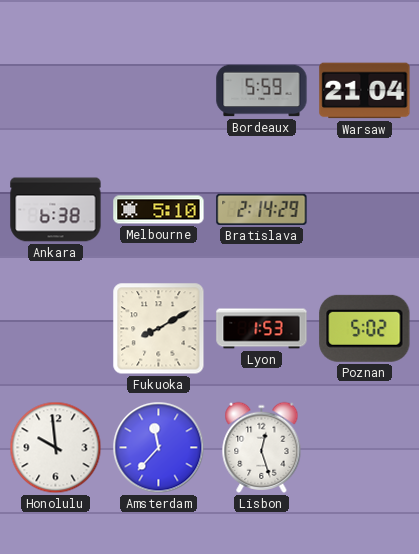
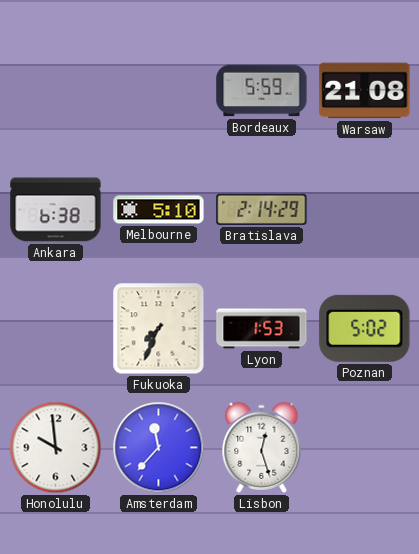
Warsaw: 21:04 -> 21:08 (365, 91)
Fukuoka: 8:10 -> 7:34 (159, 329)
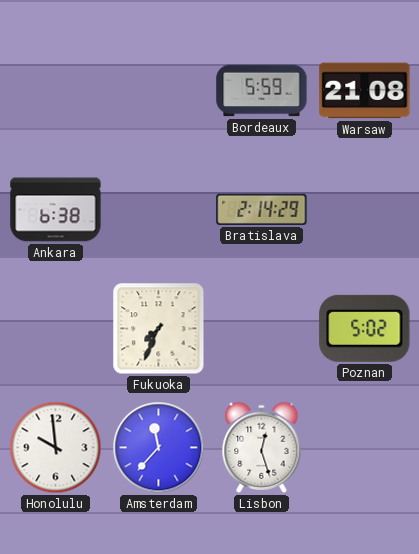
Melbourne: 5:10 -> none (159, 210)
Lyon: 1:53 -> none (262, 329)
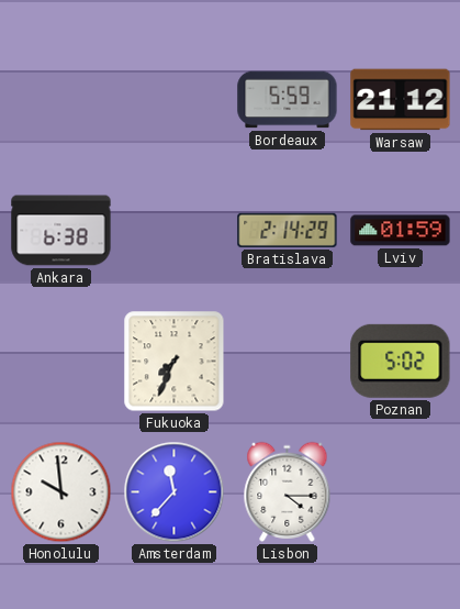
Warsaw: 21:08 -> 21:12 (401, 100)
Lviv: none -> 01:59 (401, 231)
Lisbon: 12:27 -> 4:15 (288, 491)
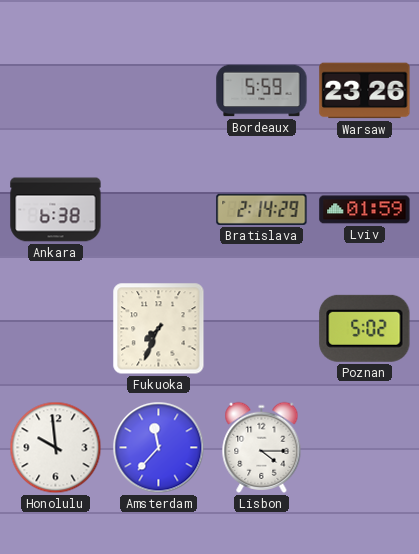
Warsaw: 21:12 -> 23:26 (365, 91)
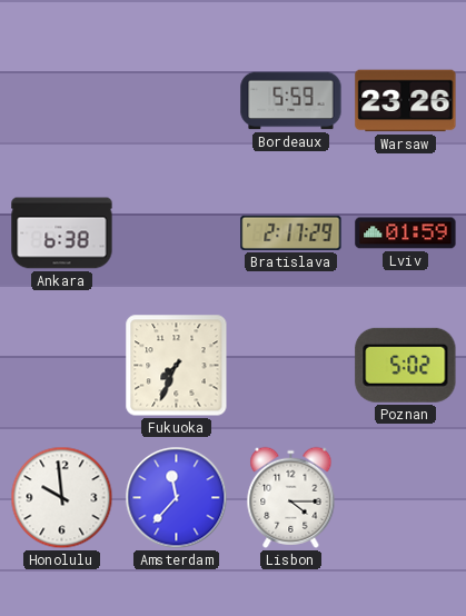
Bratislava: 2:14 -> 2:17 (291, 232)
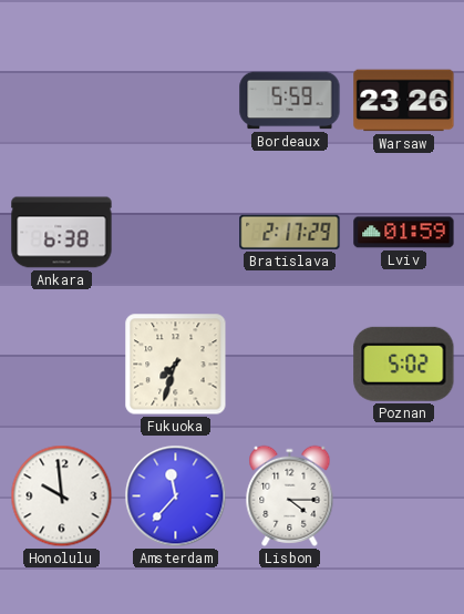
Fukuoka: 7:34 -> 7:33 (176, 365)
